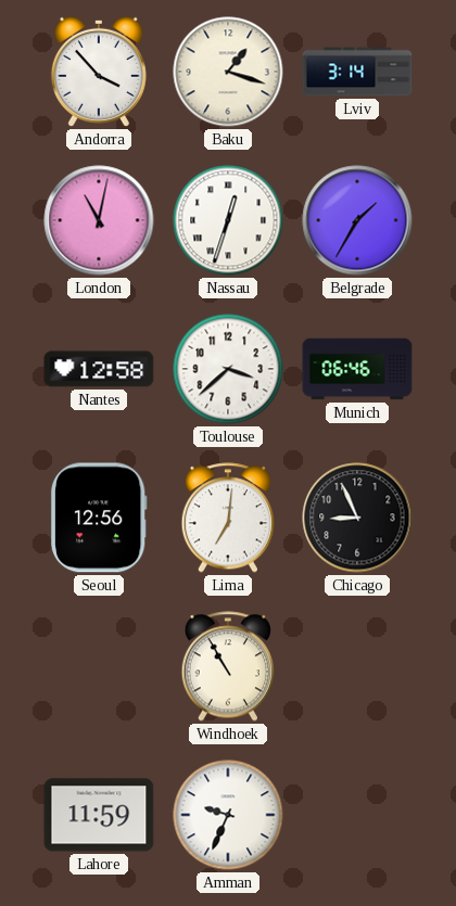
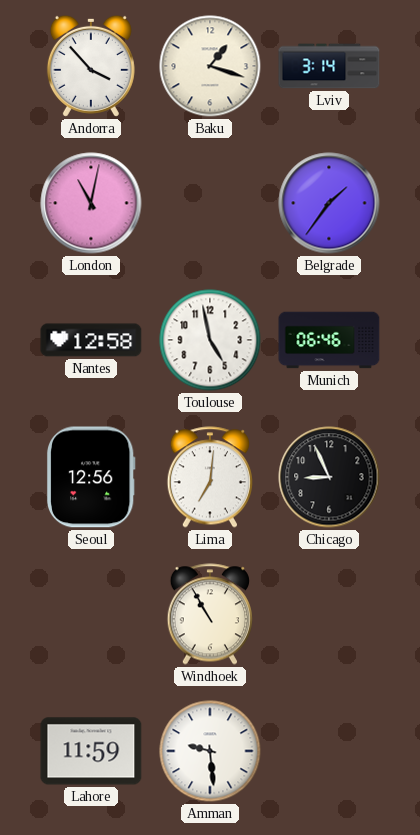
Nassau: 12:33 -> none (228, 220)
Belgrade: 1:35 -> 1:36 (329, 203)
Toulouse: 3:38 -> 4:58 (210, 340)
Amman: 9:34 -> 9:29 (210, 751)
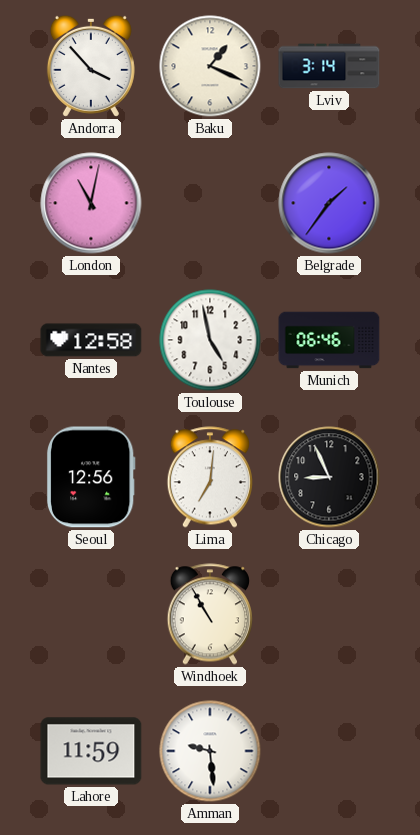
Baku: 1:18 -> 1:19 (210, 66)
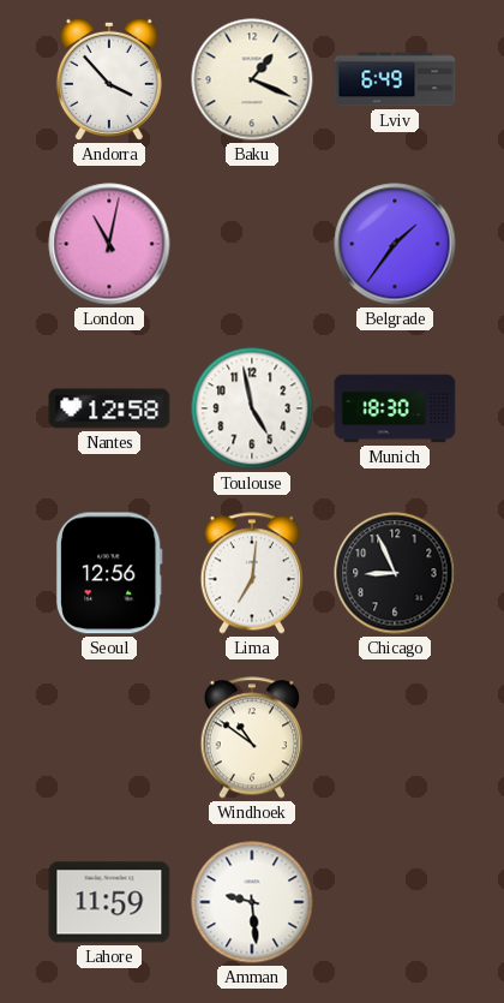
Lviv: 3:14 -> 6:49 (395, 79)
Munich: 06:46 -> 18:30 (395, 408)
Windhoek: 10:55 -> 10:51 (251, 738)
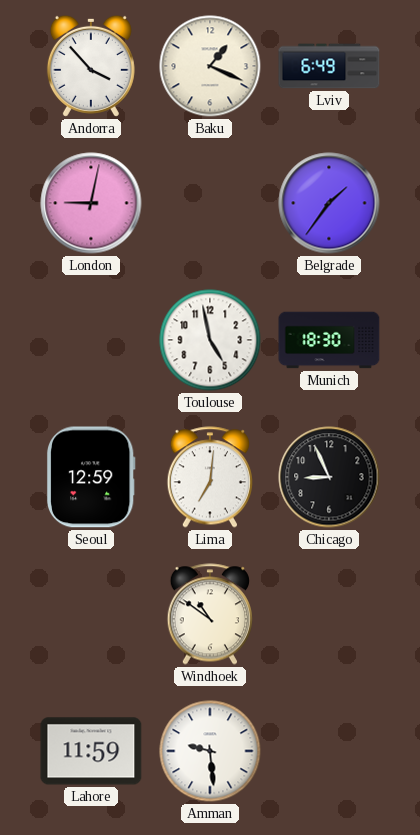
London: 11:02 -> 9:02 (91, 203)
Nantes: 12:58 -> none (109, 408)
Seoul: 12:56 -> 12:59 (91, 477)
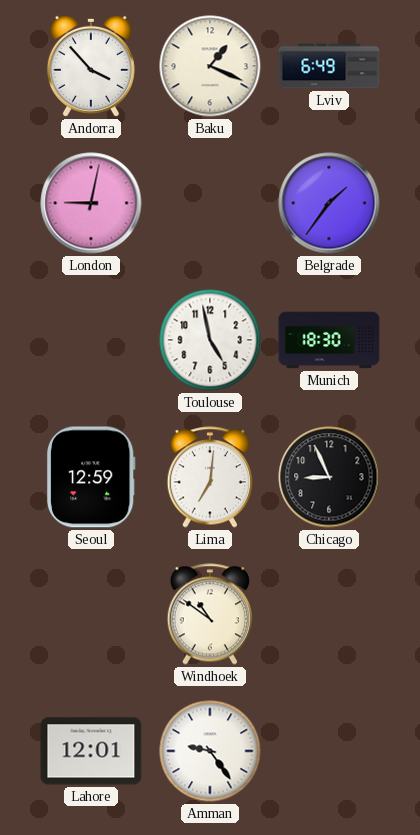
Lahore: 11:59 -> 12:01 (91, 751)
Amman: 9:29 -> 9:24 (210, 751)
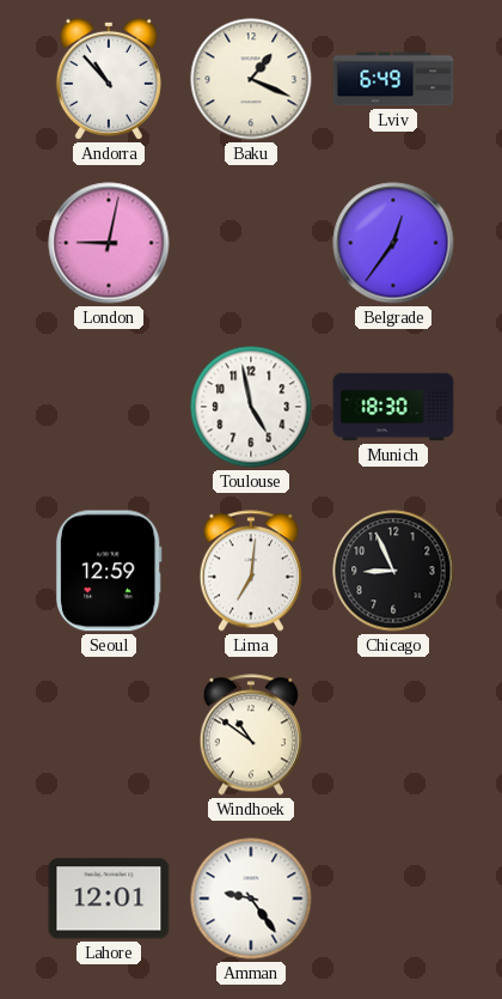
Andorra: 3:53 -> 10:53 (109, 79)
Belgrade: 1:36 -> 12:36 (393, 243)
